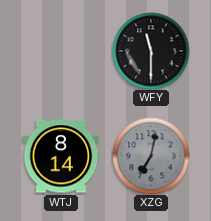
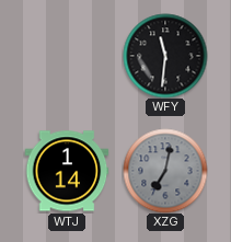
WFY: 11:30 -> 11:31 (165, 56)
WTJ: 8:14 -> 1:14 (67, 171)
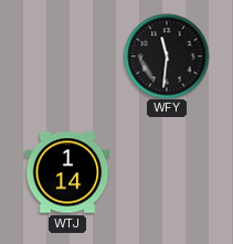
XZG: 7:02 -> none (165, 171)
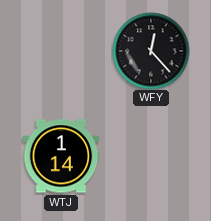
WFY: 11:31 -> 12:23 (151, 51)
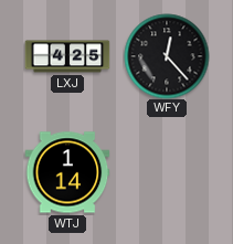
LXJ: none -> 4:25 (67, 56)
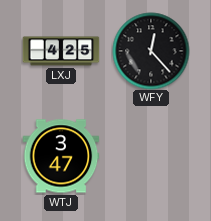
WTJ: 1:14 -> 3:47 (61, 156)
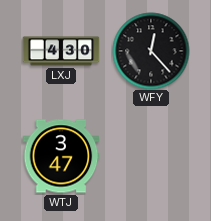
LXJ: 4:25 -> 4:30 (61, 51)
